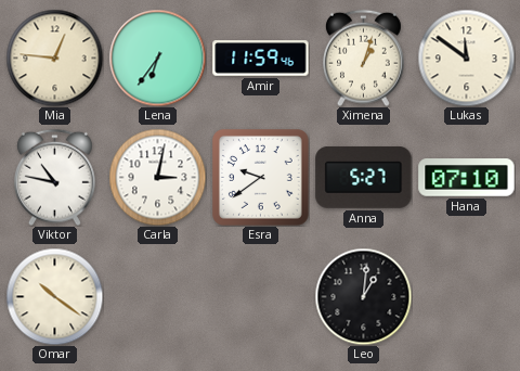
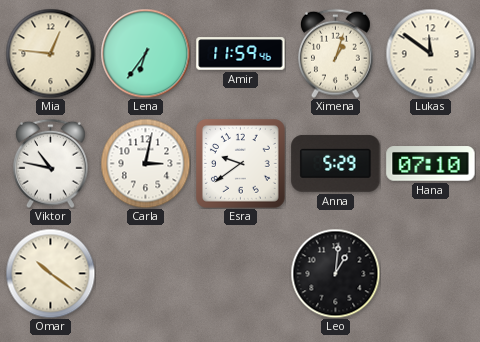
Anna: 5:27 -> 5:29 (336, 163)
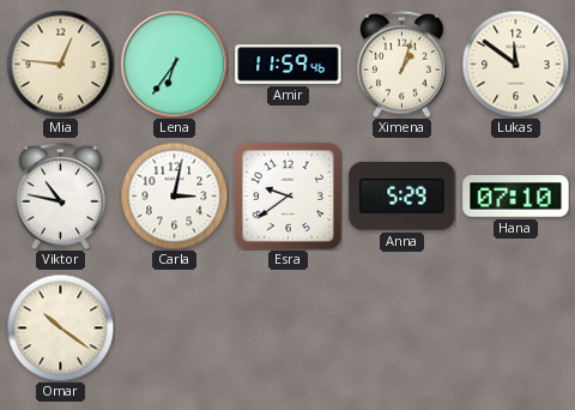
Leo: 1:01 -> none (335, 273)
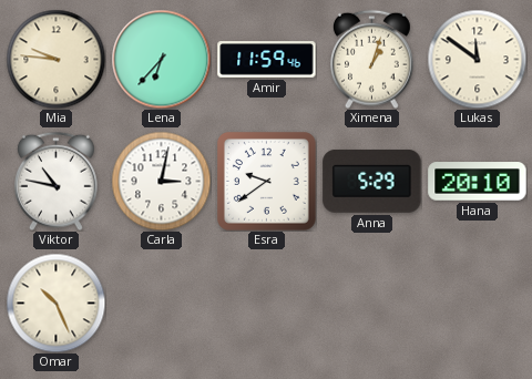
Mia: 12:46 -> 9:46 (55, 59)
Lena: 6:36 -> 6:37 (161, 59)
Hana: 07:10 -> 20:10 (478, 182)
Omar: 10:21 -> 10:26 (55, 303)
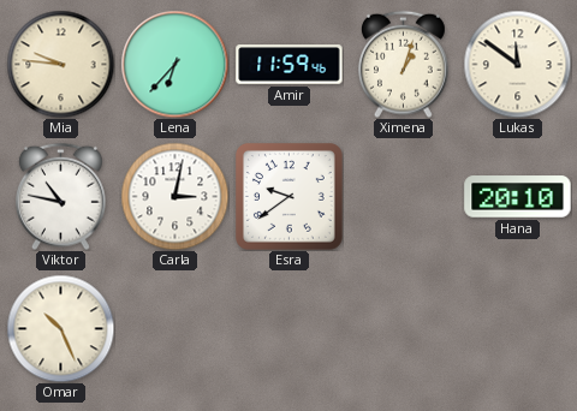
Anna: 5:29 -> none (372, 181)
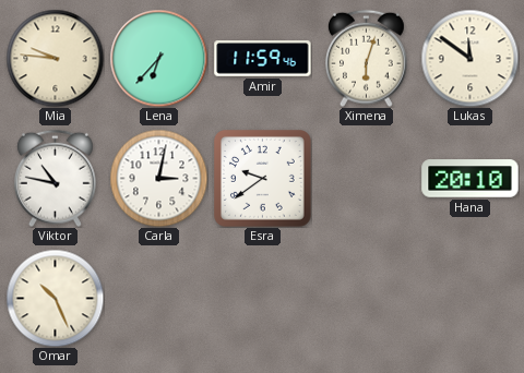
Ximena: 1:03 -> 6:03 (367, 58)
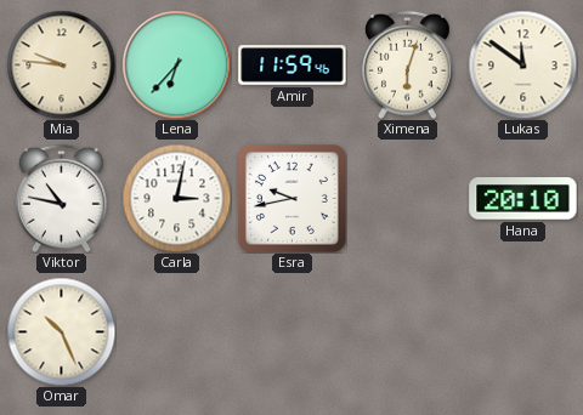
Esra: 9:39 -> 9:43 (291, 198)
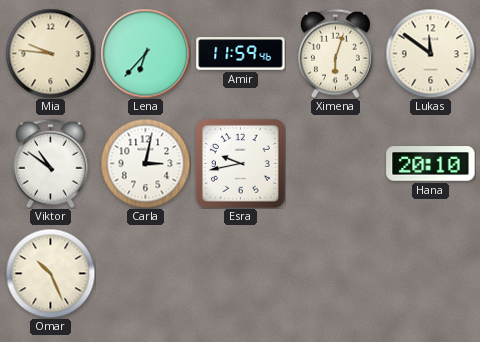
Viktor: 10:47 -> 10:51 (51, 163)
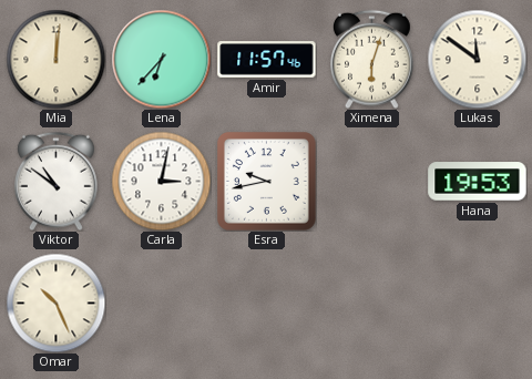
Mia: 9:46 -> 12:01 (55, 59)
Amir: 11:59 -> 11:57 (267, 60)
Hana: 20:10 -> 19:53 (478, 182)
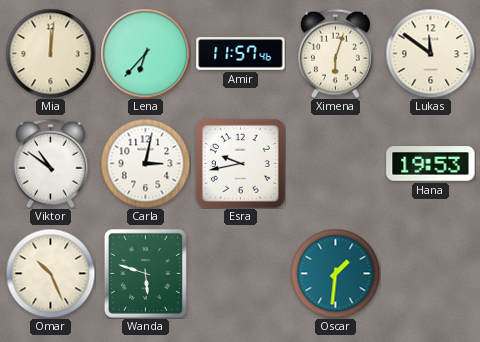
Wanda: none -> 5:48 (145, 273)
Oscar: none -> 1:31 (335, 273)
